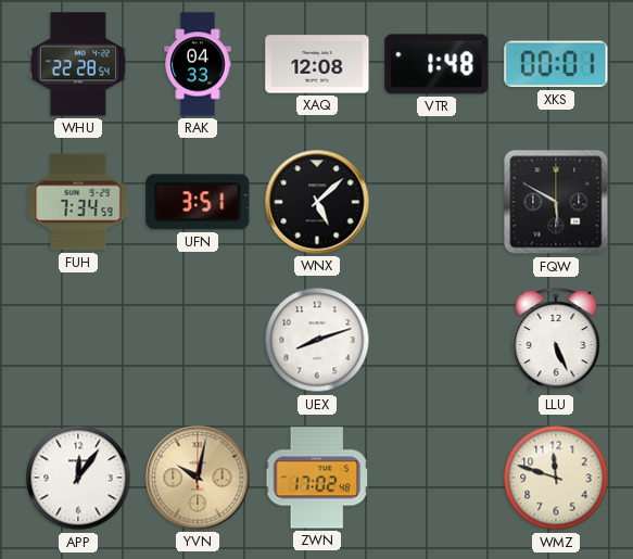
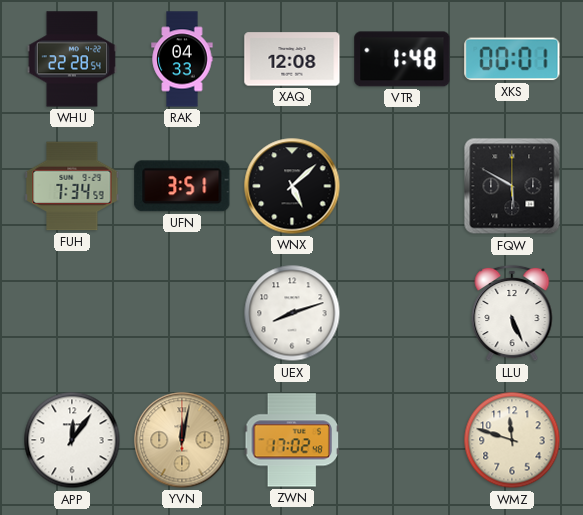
YVN: 10:02 -> 12:02 (182, 440)
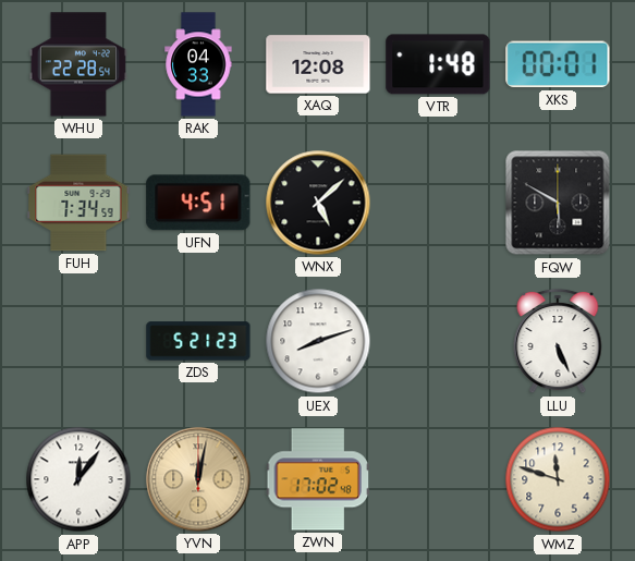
UFN: 3:51 -> 4:51 (198, 203)
ZDS: none -> 5:21 (198, 341)
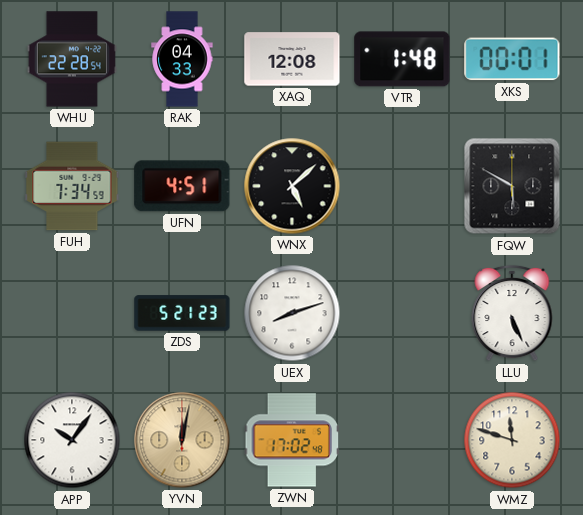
APP: 12:06 -> 10:06 (72, 440)
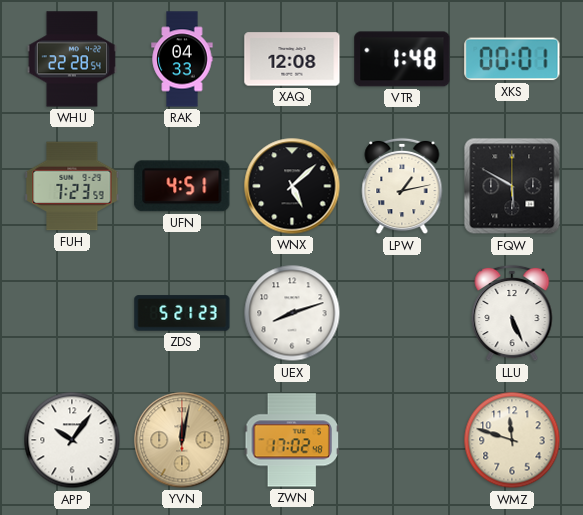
FUH: 7:34 -> 7:23 (72, 186)
LPW: none -> 1:13 (402, 186)
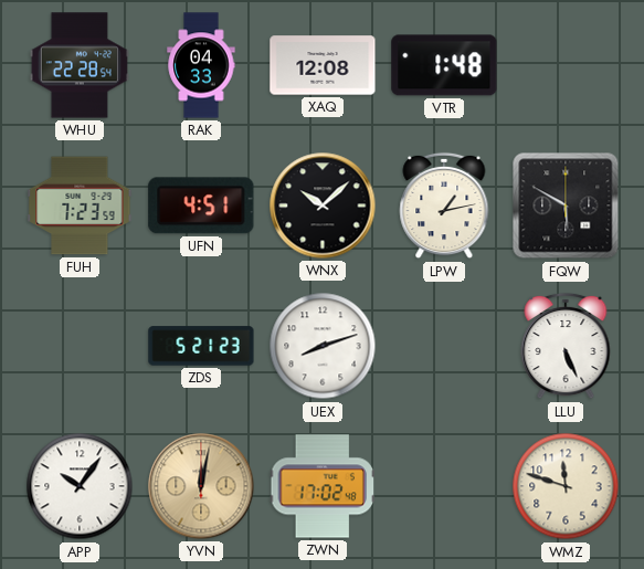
XKS: 00:01 -> none (512, 59)
WNX: 5:08 -> 10:08 (323, 206)
